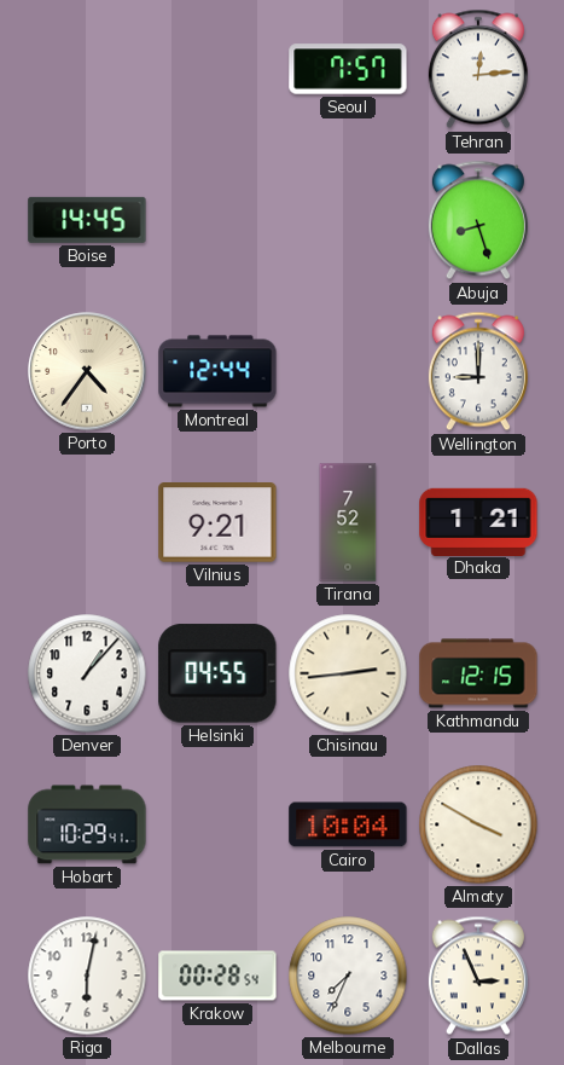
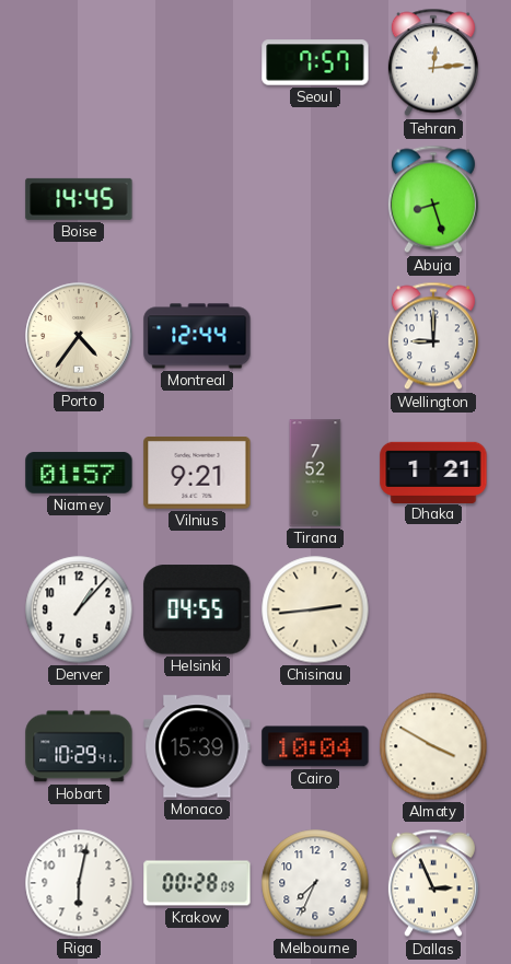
Niamey: none -> 01:57 (79, 473)
Kathmandu: 12:15 -> none (478, 673)
Monaco: none -> 15:39 (197, 746)
Krakow: 00:28:54 -> 00:28:09 (197, 883)
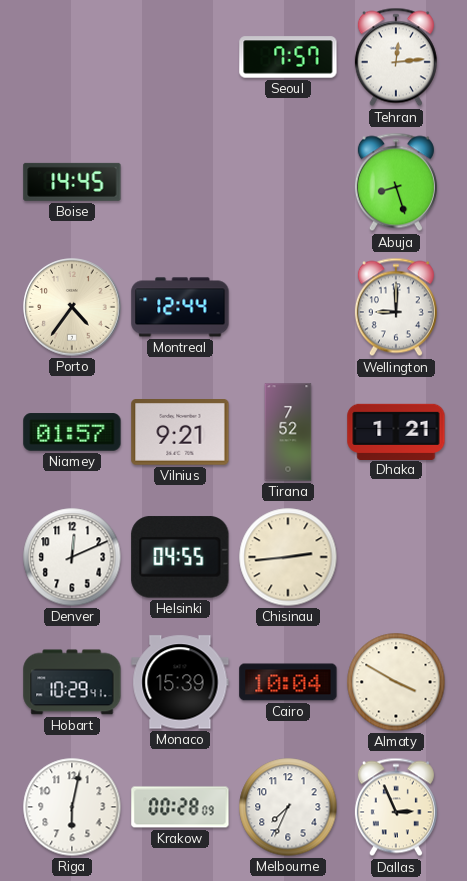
Denver: 1:07 -> 12:11 (72, 557)
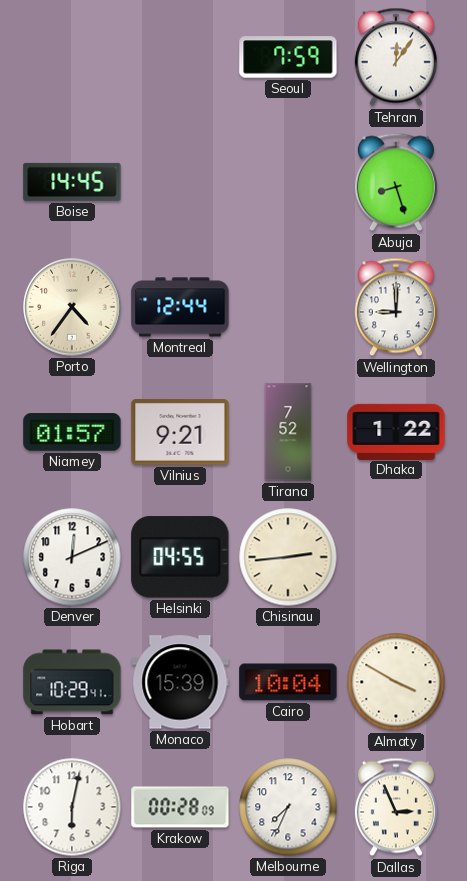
Seoul: 7:57 -> 7:59 (288, 57)
Tehran: 12:14 -> 12:06 (396, 57)
Dhaka: 1:21 -> 1:22 (396, 431)
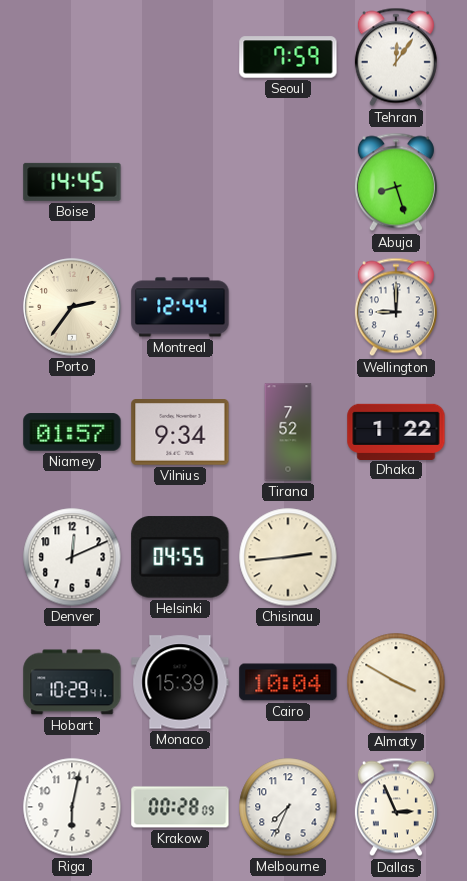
Porto: 4:36 -> 2:36 (72, 307)
Vilnius: 9:21 -> 9:34 (180, 432)
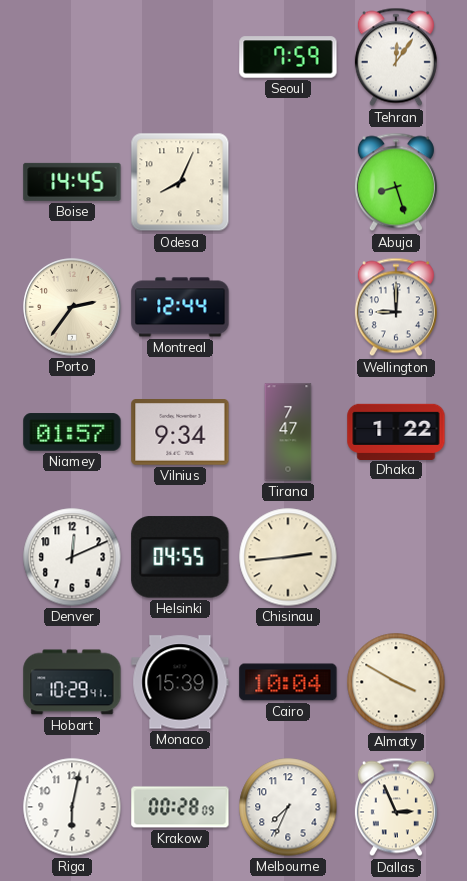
Odesa: none -> 8:04 (180, 182)
Tirana: 7:52 -> 7:47 (288, 432)
